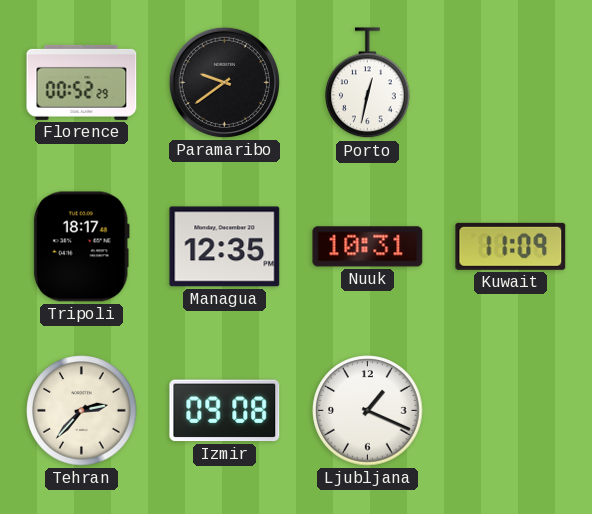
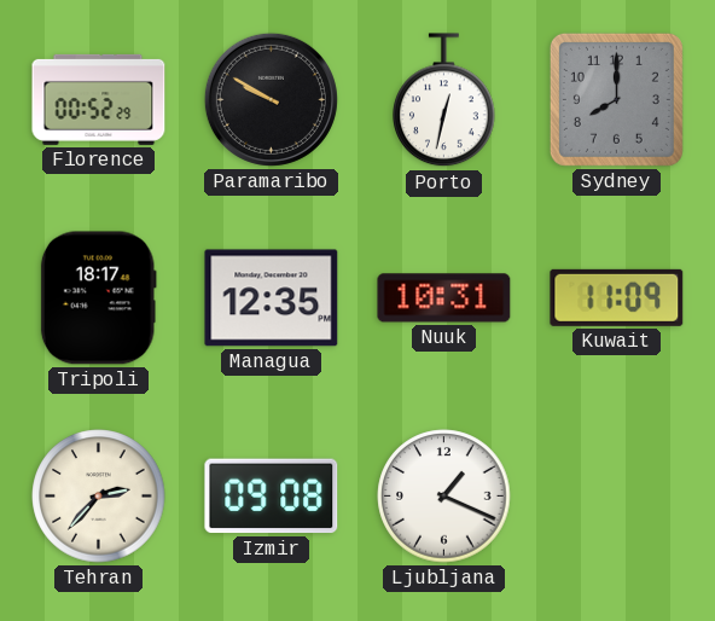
Paramaribo: 9:39 -> 9:50 (271, 99)
Sydney: none -> 8:00 (616, 99)
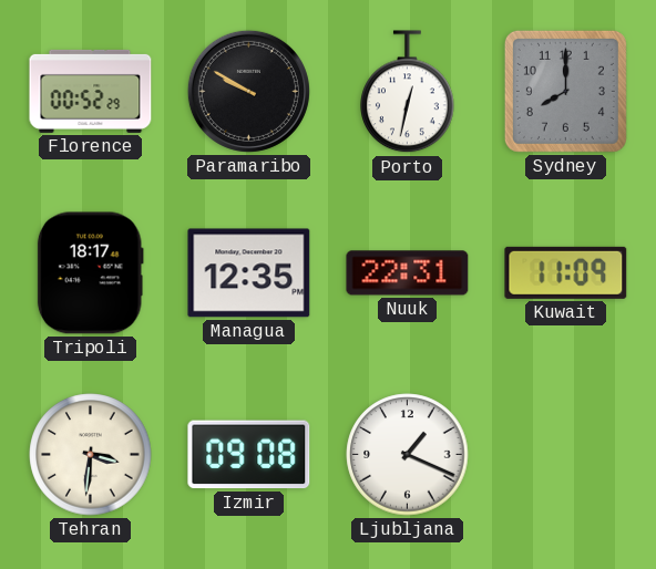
Nuuk: 10:31 -> 22:31 (408, 273)
Tehran: 2:37 -> 3:31 (91, 455)
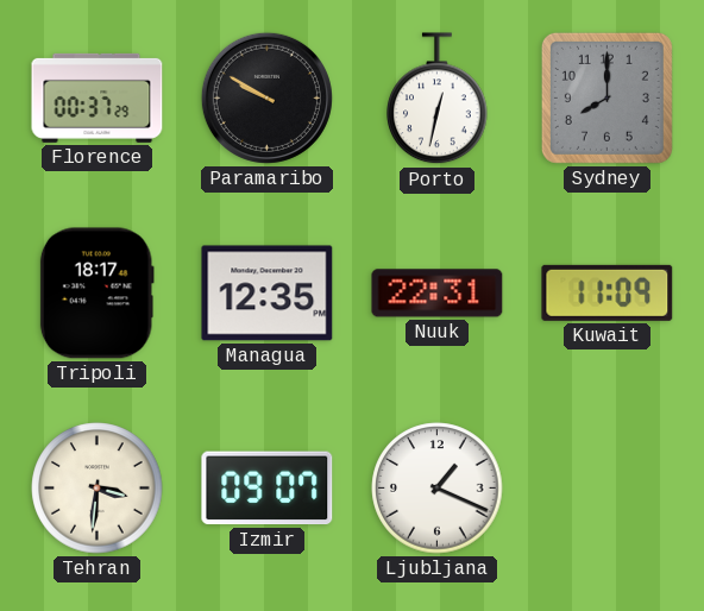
Florence: 00:52 -> 00:37 (98, 97)
Izmir: 09:08 -> 09:07 (268, 489)
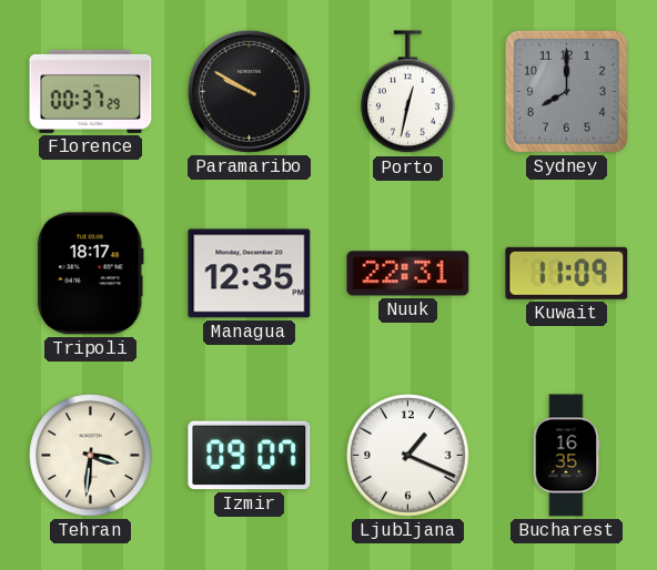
Bucharest: none -> 16:35 (566, 456)
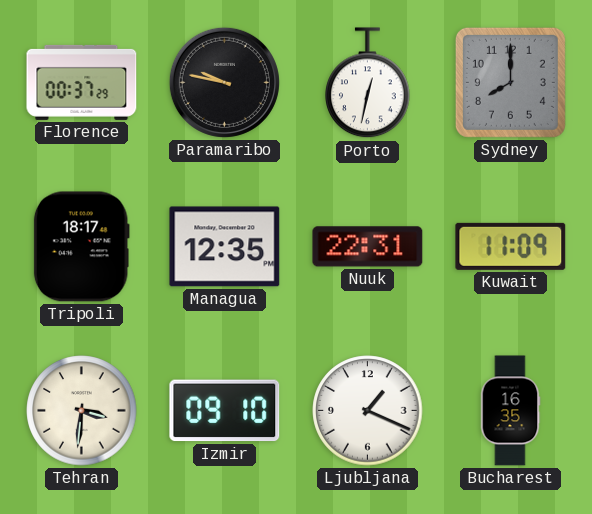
Paramaribo: 9:50 -> 9:47 (224, 82)
Izmir: 09:07 -> 09:10 (225, 411)
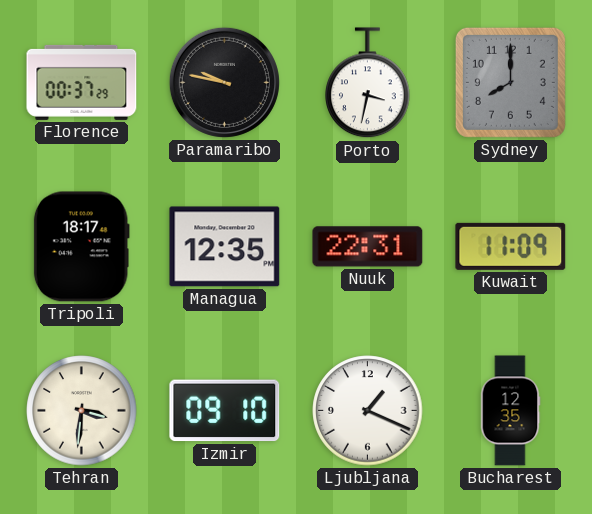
Porto: 12:32 -> 3:32 (368, 83)
Bucharest: 16:35 -> 12:35 (510, 411)
